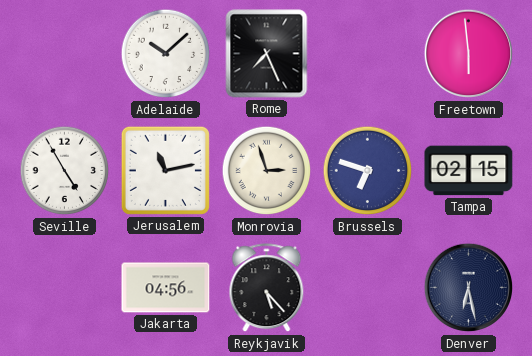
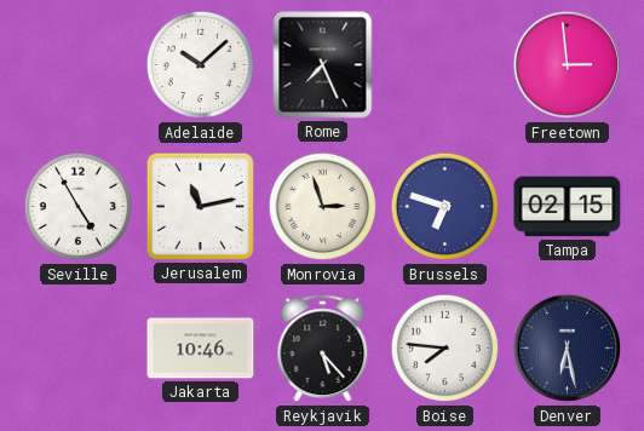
Freetown: 5:59 -> 2:59 (568, 65)
Jakarta: 04:56 -> 10:46 (201, 349)
Boise: none -> 7:46 (445, 349)
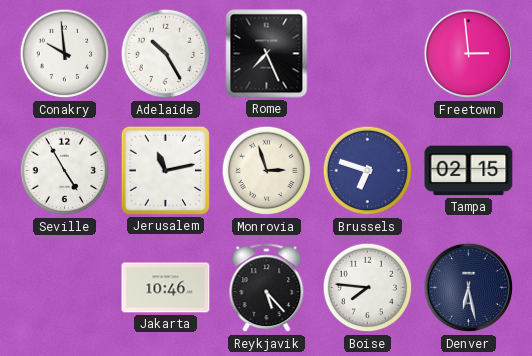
Conakry: none -> 9:59 (65, 54)
Adelaide: 10:08 -> 10:25 (166, 54)
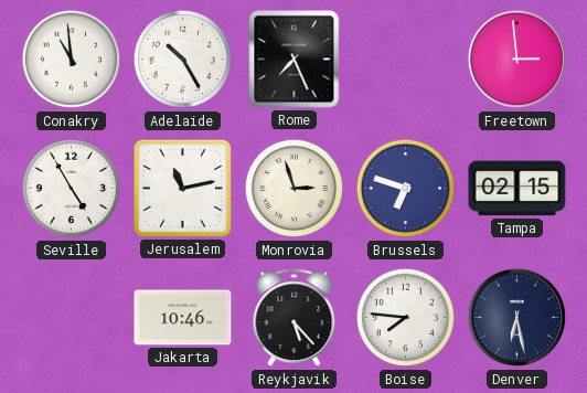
Conakry: 9:59 -> 10:59 (72, 60)
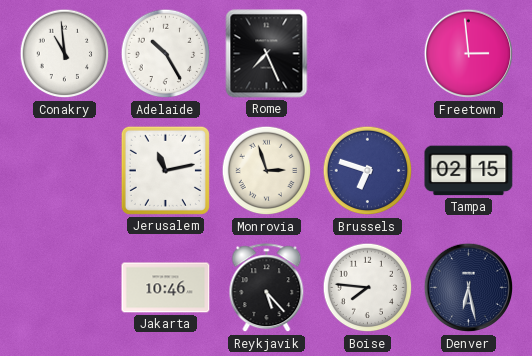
Seville: 4:55 -> none (72, 189)
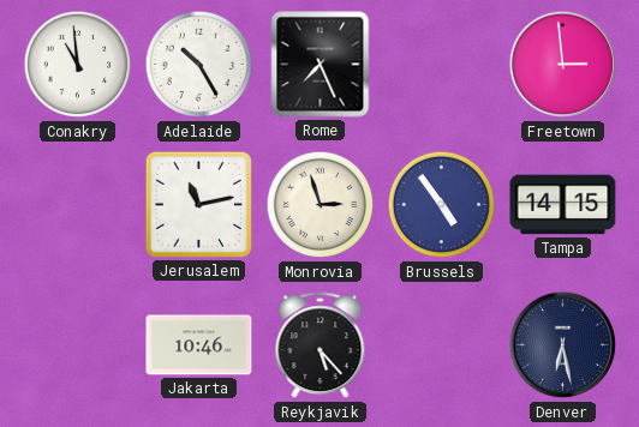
Brussels: 6:48 -> 4:54 (442, 205)
Tampa: 02:15 -> 14:15 (563, 205)
Boise: 7:46 -> none (368, 288)
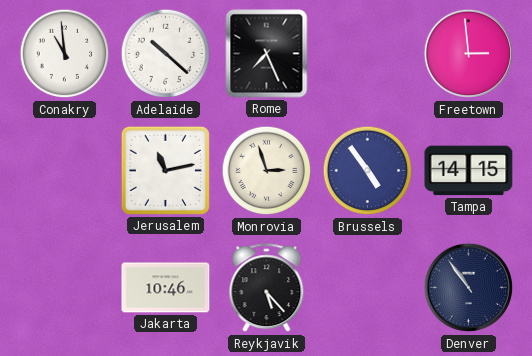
Adelaide: 10:25 -> 10:22 (166, 54)
Denver: 6:28 -> 10:54 (469, 288)
